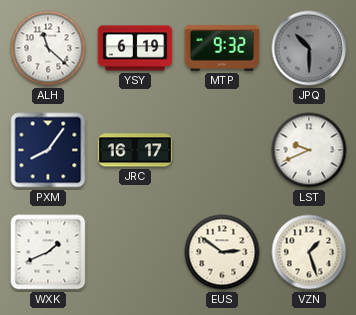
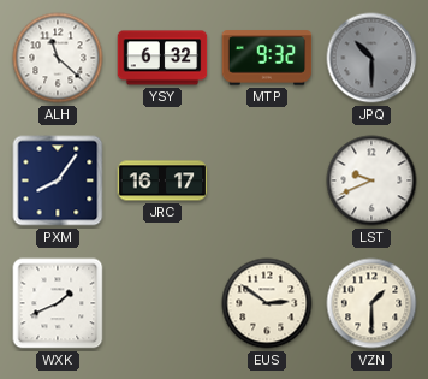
YSY: 6:19 -> 6:32 (162, 58)
VZN: 1:27 -> 1:30 (371, 303)
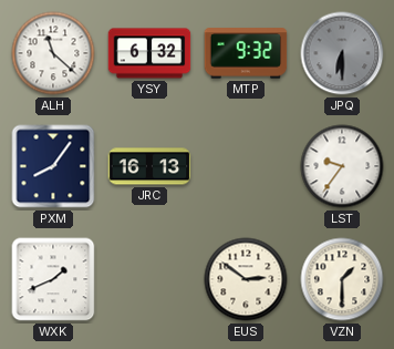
JPQ: 10:30 -> 6:30 (342, 53)
JRC: 16:17 -> 16:13 (149, 166)
LST: 9:41 -> 9:36 (342, 166)
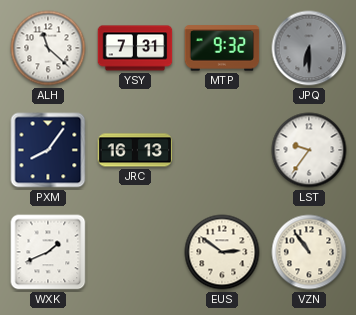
YSY: 6:32 -> 7:31 (135, 48)
VZN: 1:30 -> 10:54 (309, 252)
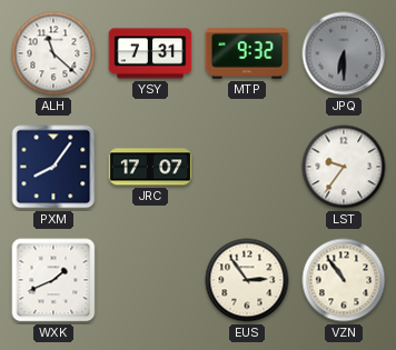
JRC: 16:13 -> 17:07 (150, 167)
EUS: 2:51 -> 2:54 (247, 280)
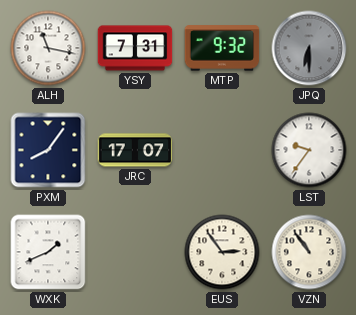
ALH: 11:22 -> 11:17 (48, 48)
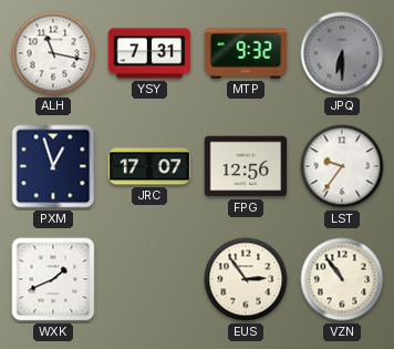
PXM: 8:06 -> 12:57 (53, 166)
FPG: none -> 12:56 (246, 166)
